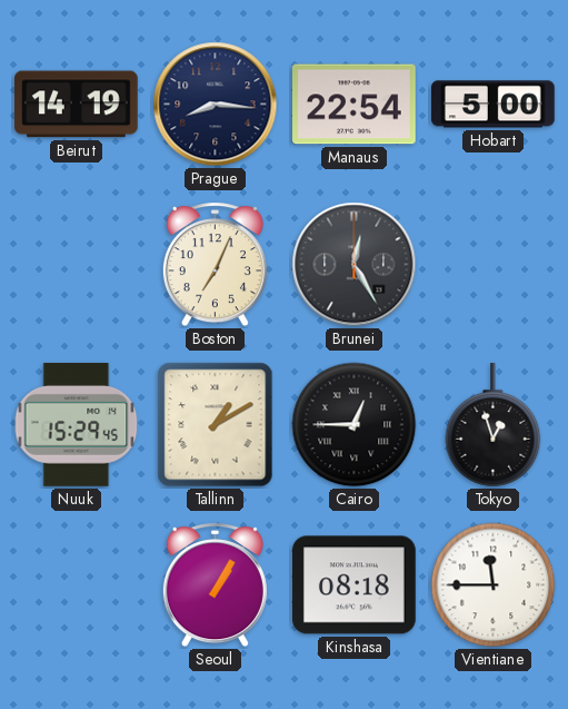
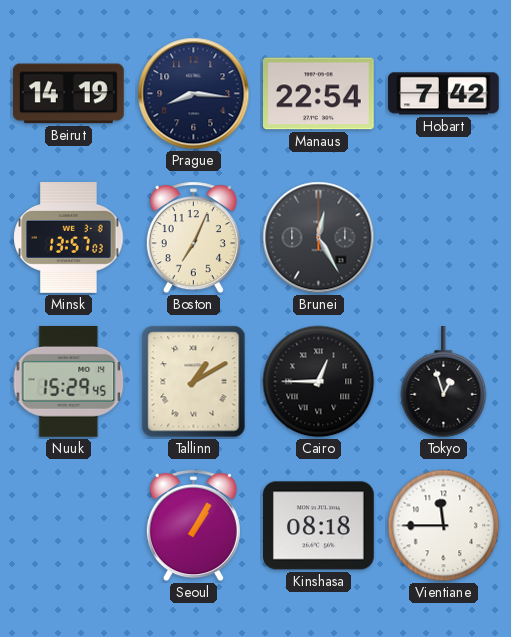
Hobart: 5:00 -> 7:42 (444, 94)
Minsk: none -> 13:57 (69, 238)
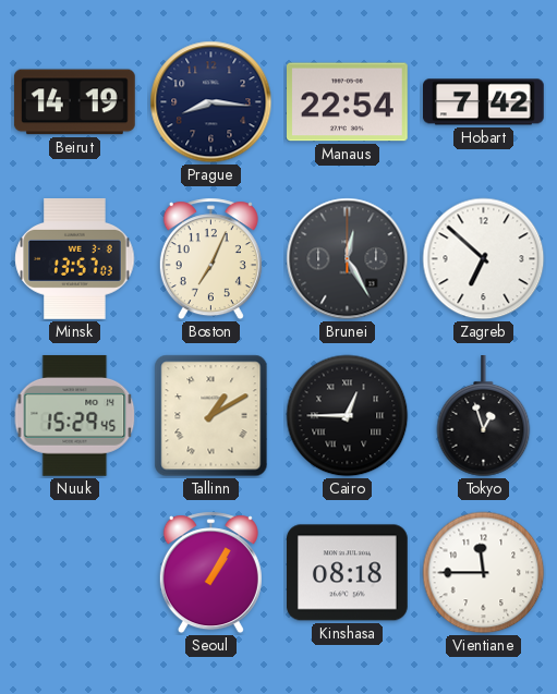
Zagreb: none -> 6:52 (484, 259)
